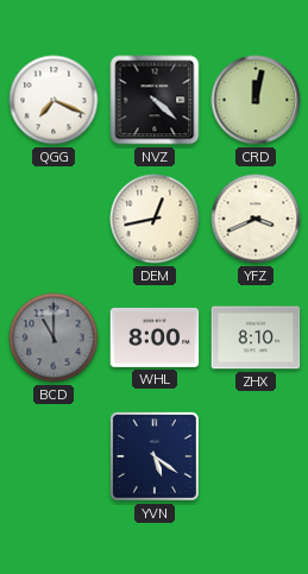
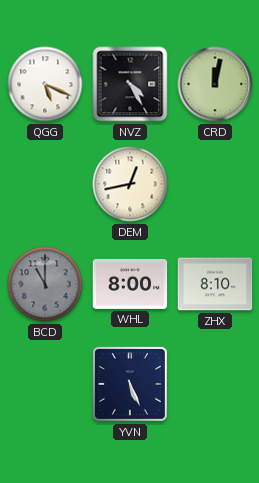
QGG: 7:19 -> 5:19 (45, 84)
NVZ: 4:22 -> 4:25 (130, 84)
YFZ: 3:41 -> none (256, 219)
YVN: 5:21 -> 5:26 (130, 384)
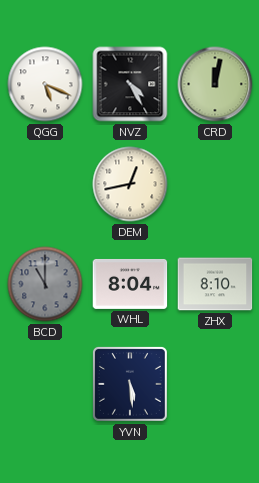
WHL: 8:00 -> 8:04 (130, 284)
YVN: 5:26 -> 5:29 (130, 384)
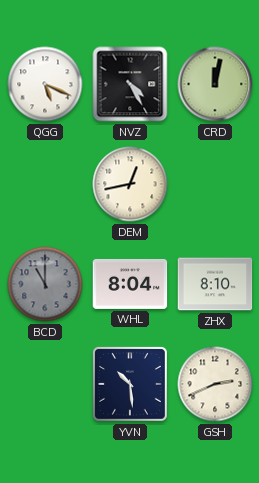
YVN: 5:29 -> 10:29 (130, 384)
GSH: none -> 2:41 (215, 384)
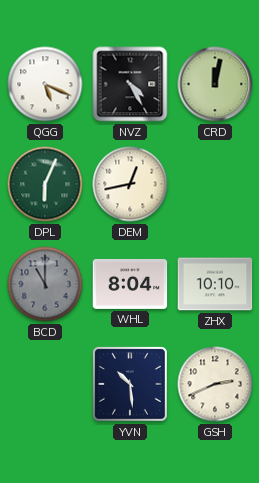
DPL: none -> 6:04 (45, 184)
ZHX: 8:10 -> 10:10 (215, 284)
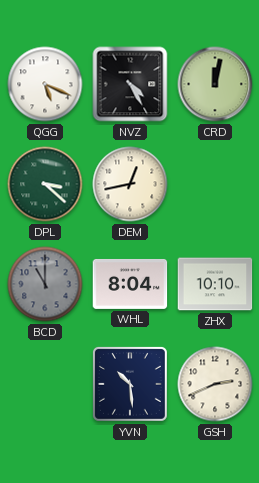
DPL: 6:04 -> 3:22 (45, 184)
